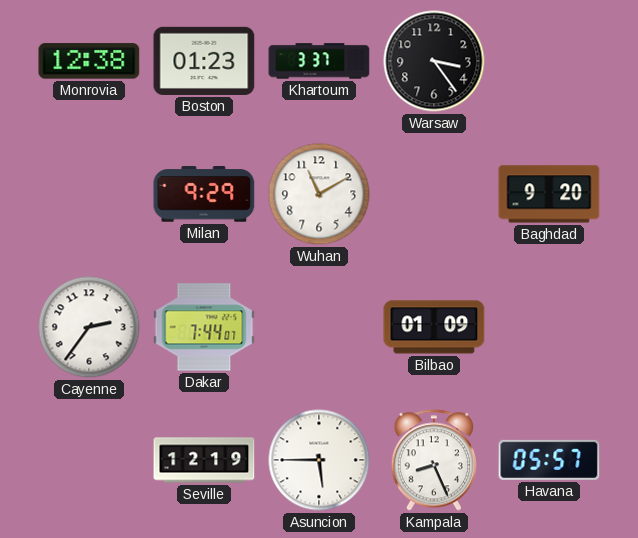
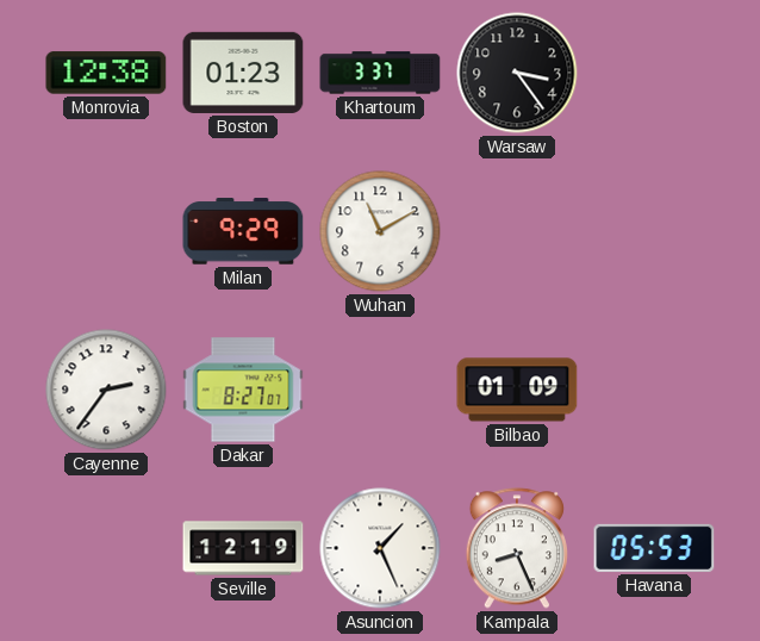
Baghdad: 9:20 -> none (549, 194)
Dakar: 7:44 -> 8:27 (243, 390)
Asuncion: 5:45 -> 1:26 (380, 548)
Havana: 05:57 -> 05:53 (654, 548)
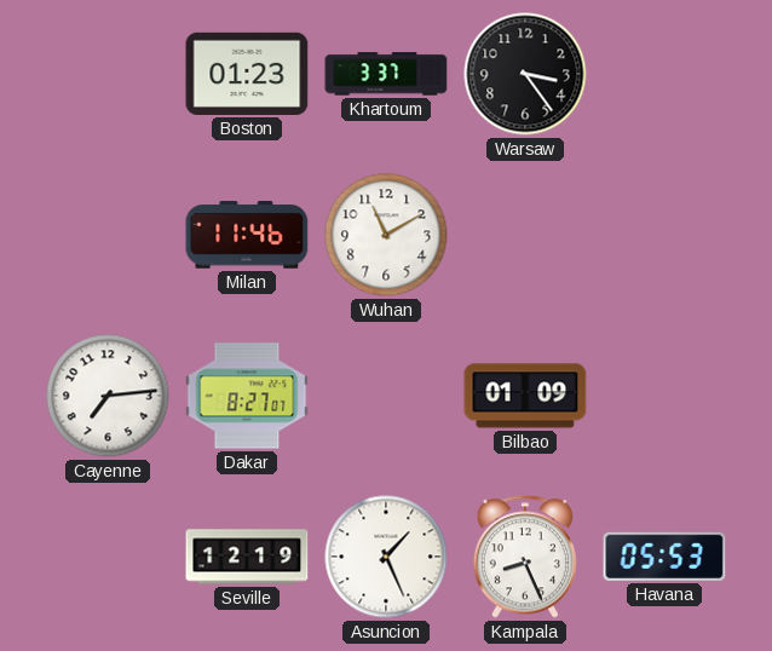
Monrovia: 12:38 -> none (106, 73)
Milan: 9:29 -> 11:46 (247, 235)
Cayenne: 2:36 -> 7:14 (108, 396)
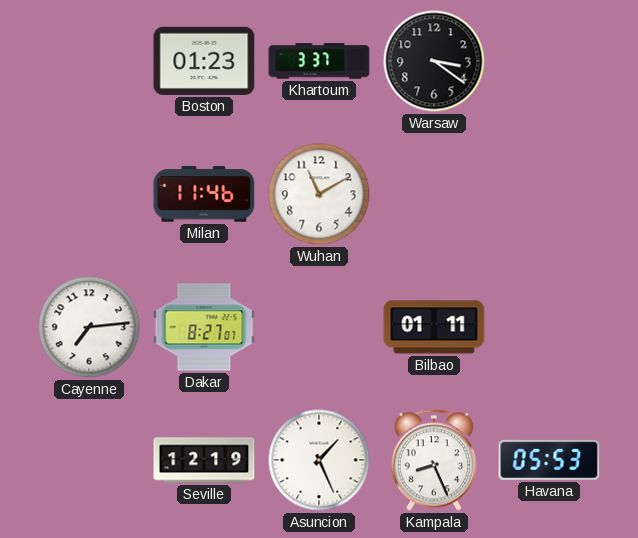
Warsaw: 3:24 -> 3:21 (434, 61)
Bilbao: 01:09 -> 01:11 (434, 327)
